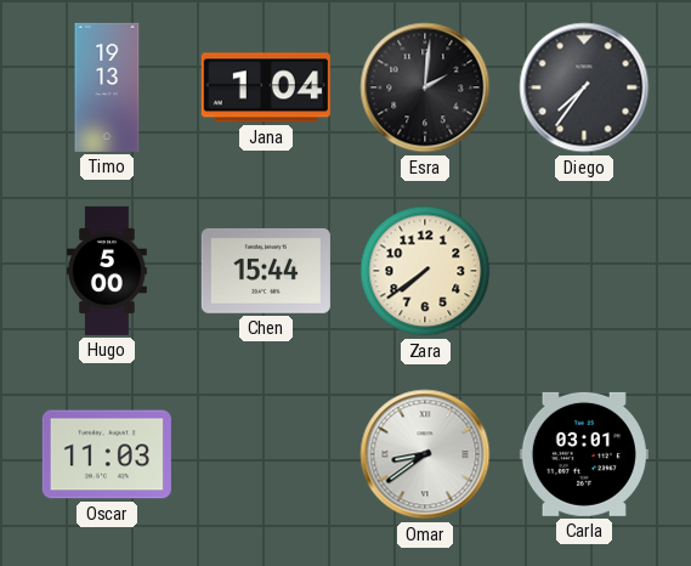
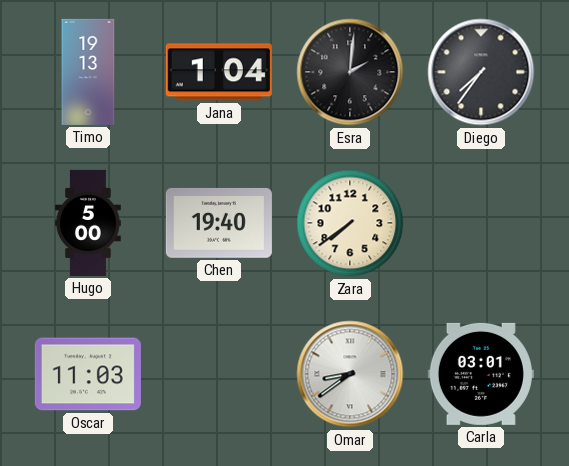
Chen: 15:44 -> 19:40 (219, 223)
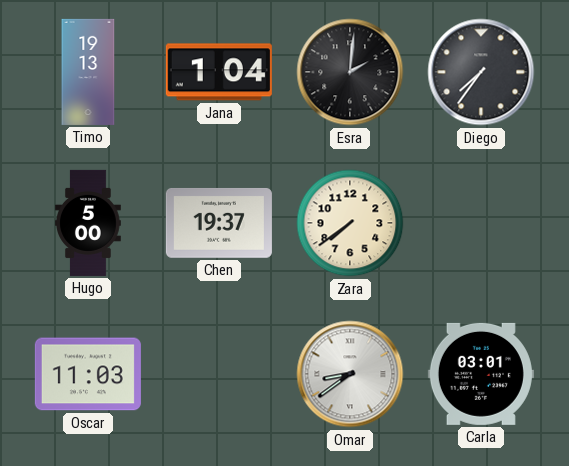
Chen: 19:40 -> 19:37 (219, 223)
